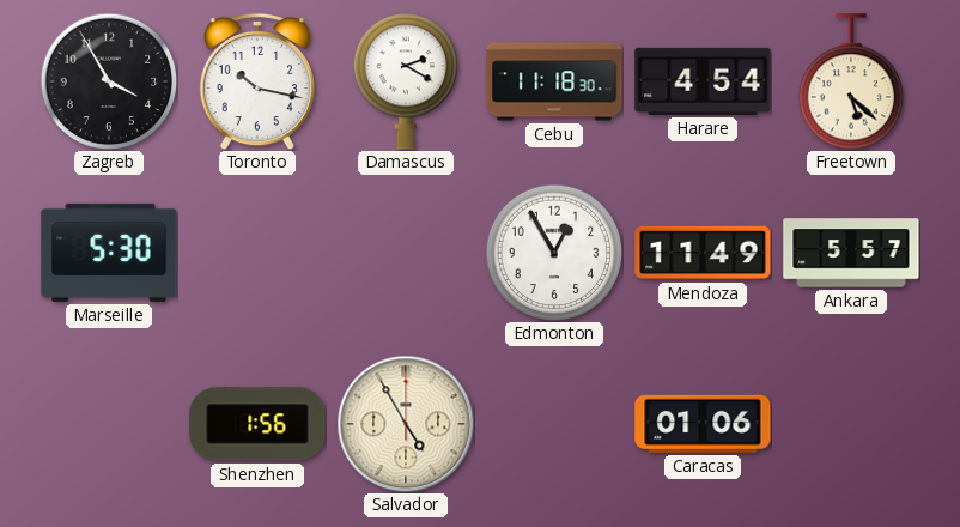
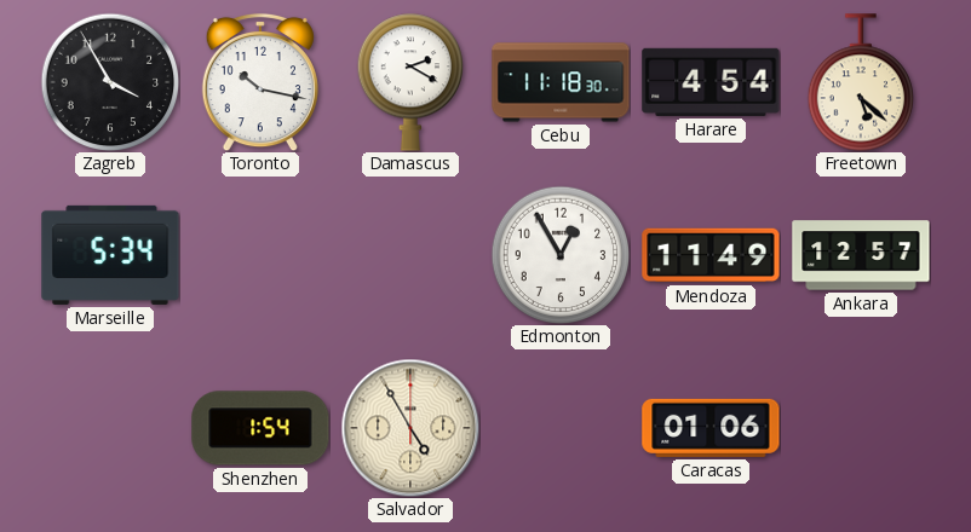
Marseille: 5:30 -> 5:34 (110, 255)
Ankara: 5:57 -> 12:57 (861, 255)
Shenzhen: 1:56 -> 1:54 (260, 428)
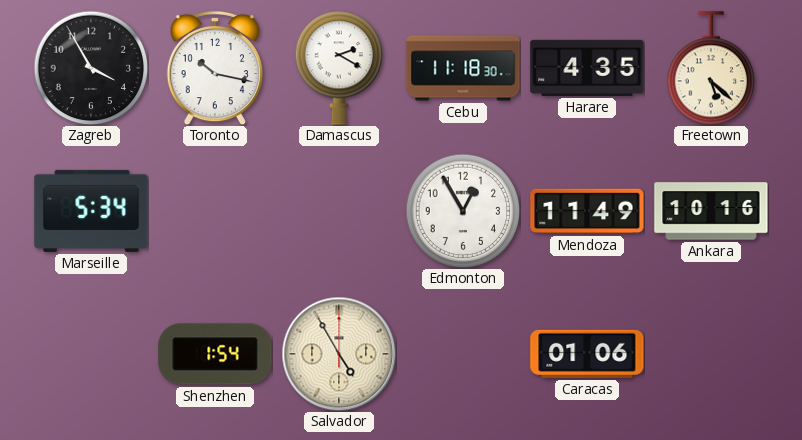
Harare: 4:54 -> 4:35 (587, 68)
Ankara: 12:57 -> 10:16 (711, 211)
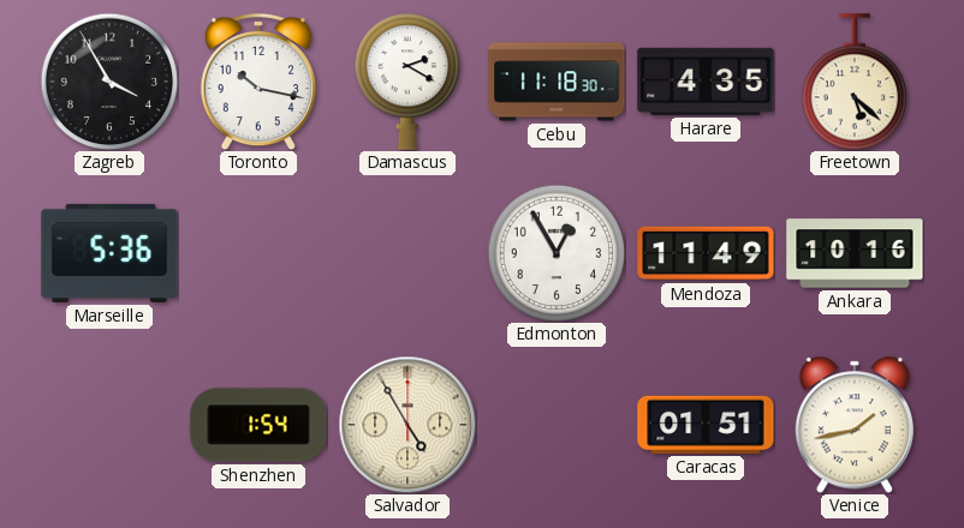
Marseille: 5:34 -> 5:36 (109, 253)
Caracas: 01:06 -> 01:51 (706, 425)
Venice: none -> 1:43 (855, 425)
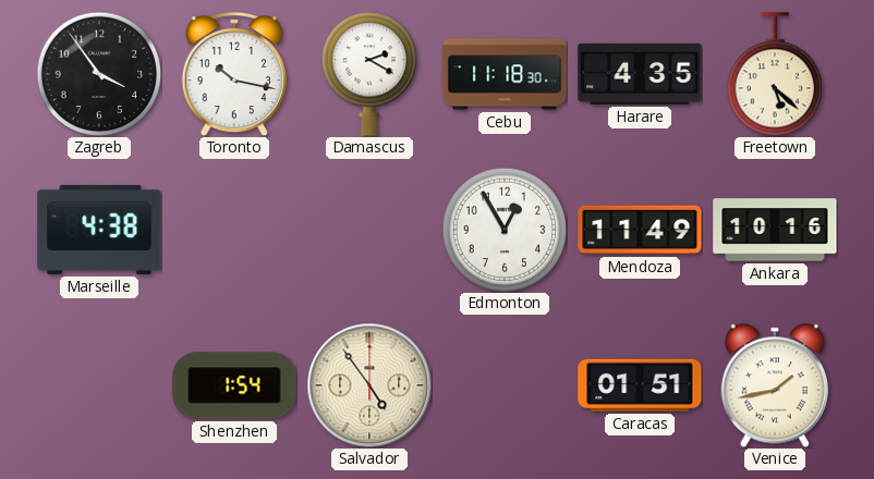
Zagreb: 3:55 -> 3:54 (99, 74)
Marseille: 5:36 -> 4:38 (99, 230)
Salvador: 4:55 -> 4:54 (369, 385)
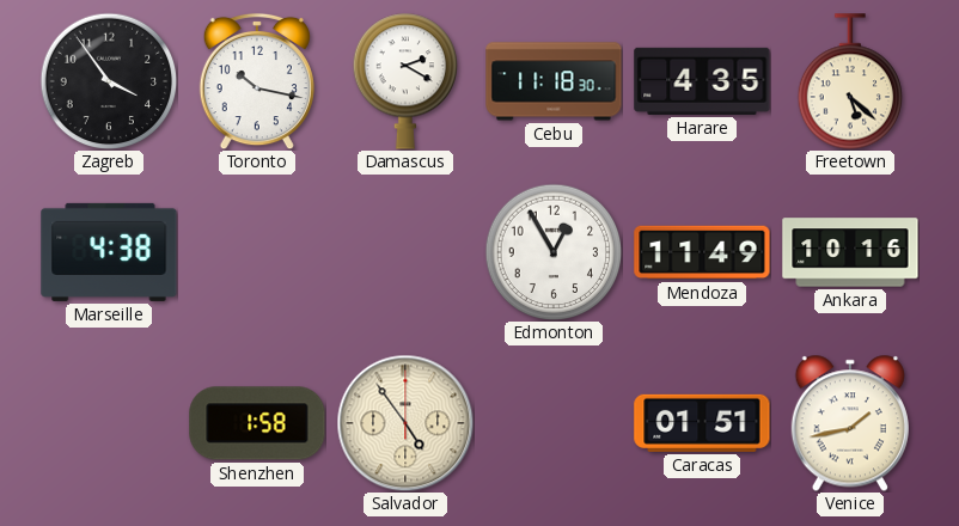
Shenzhen: 1:54 -> 1:58 (257, 423)
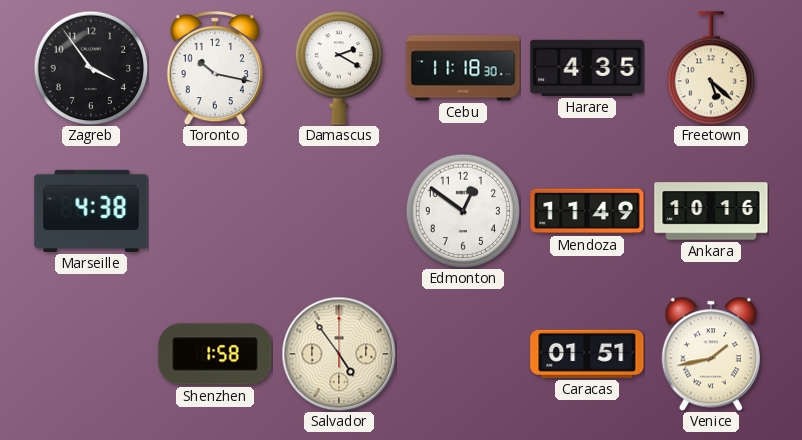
Edmonton: 12:55 -> 12:51 (463, 211)
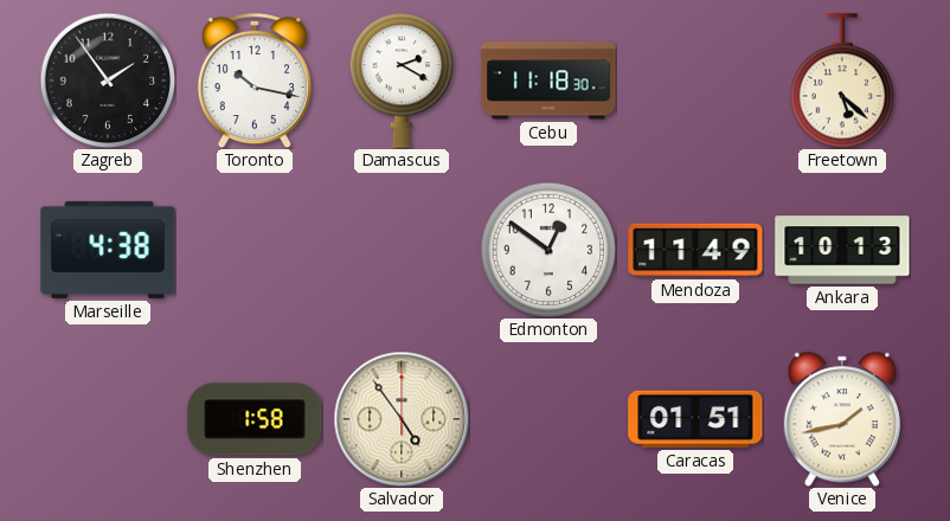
Zagreb: 3:54 -> 1:54 (108, 81)
Harare: 4:35 -> none (587, 68)
Ankara: 10:16 -> 10:13 (842, 250)
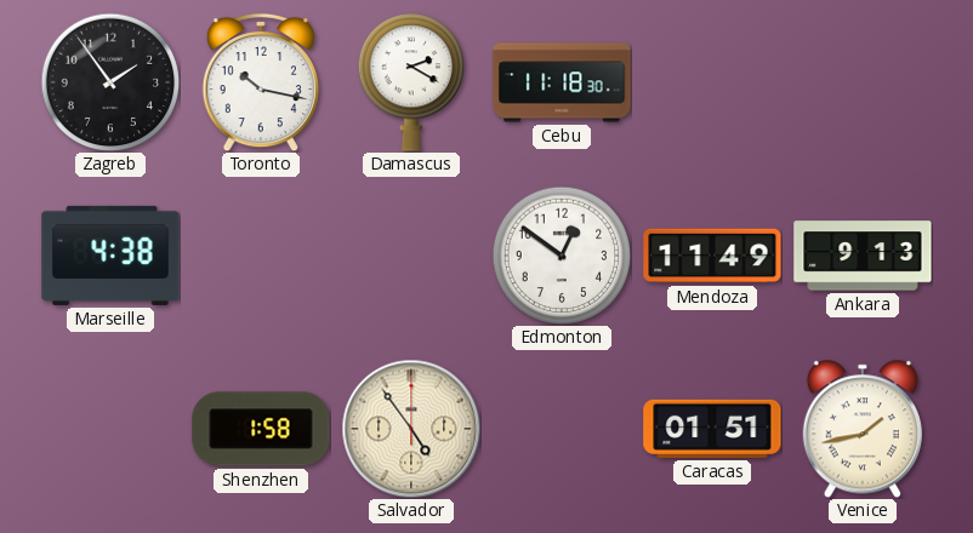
Freetown: 5:22 -> none (841, 81)
Ankara: 10:13 -> 9:13 (863, 256)
